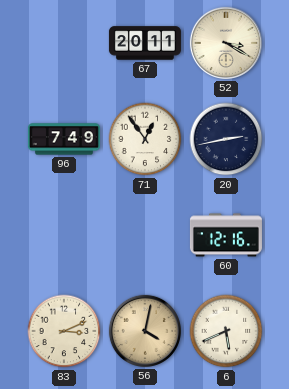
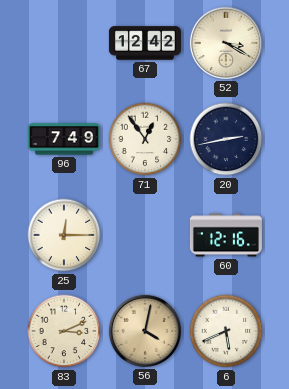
67: 20:11 -> 12:42 (145, 43)
25: none -> 12:15 (64, 235)
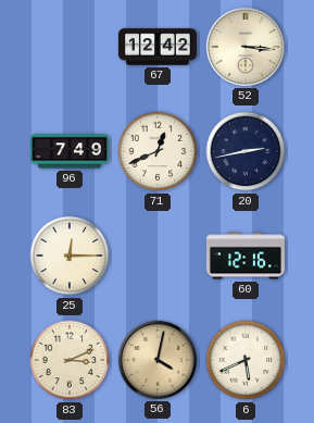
52: 3:20 -> 3:16 (246, 47)
71: 12:54 -> 12:41 (158, 151)
